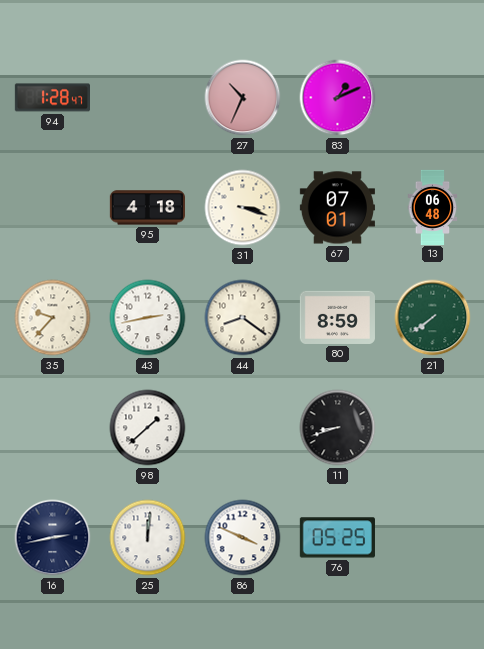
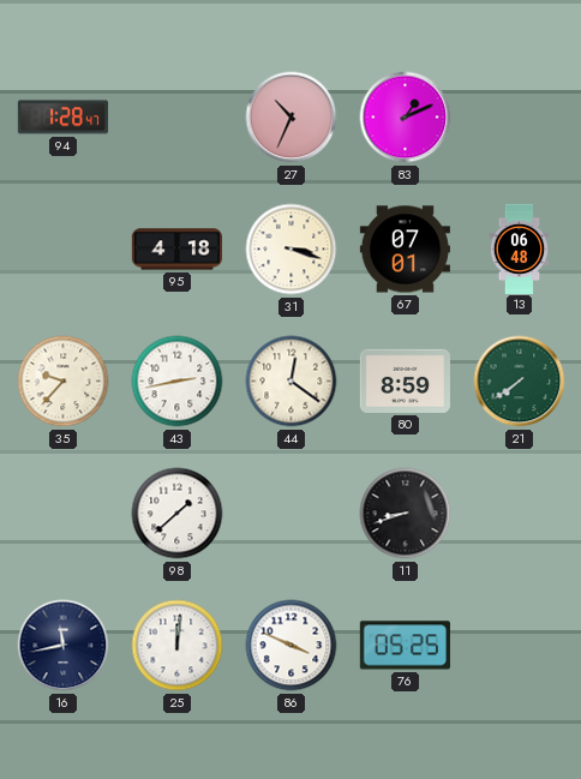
44: 8:21 -> 12:21 (292, 382)
16: 2:43 -> 11:43 (64, 646)
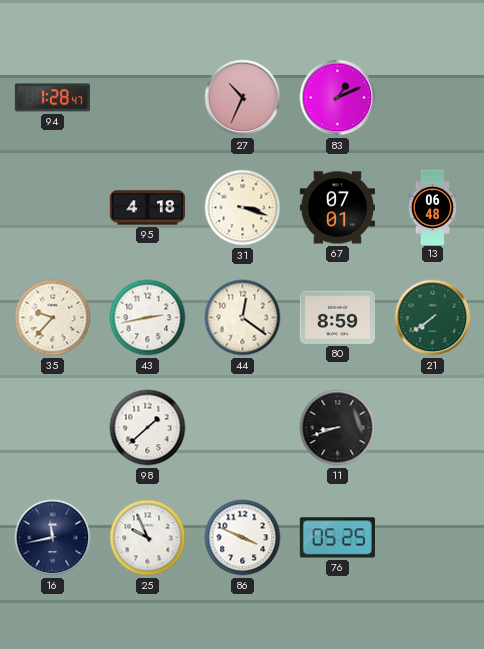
25: 12:01 -> 9:56 (148, 538)
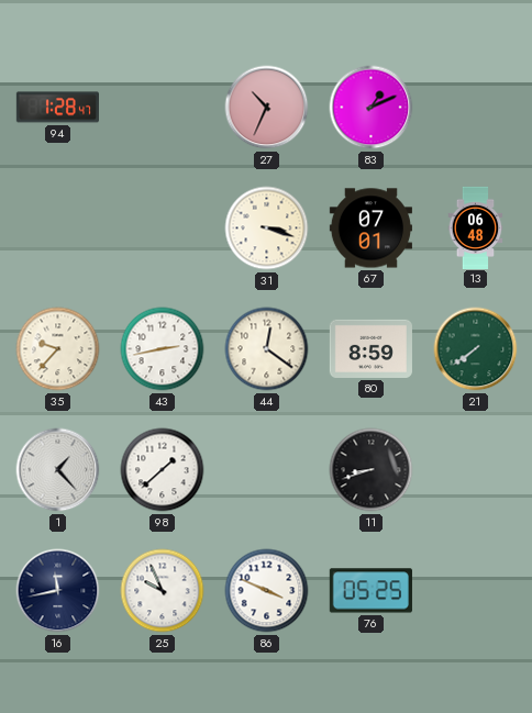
95: 4:18 -> none (147, 208)
1: none -> 1:23 (58, 470)
